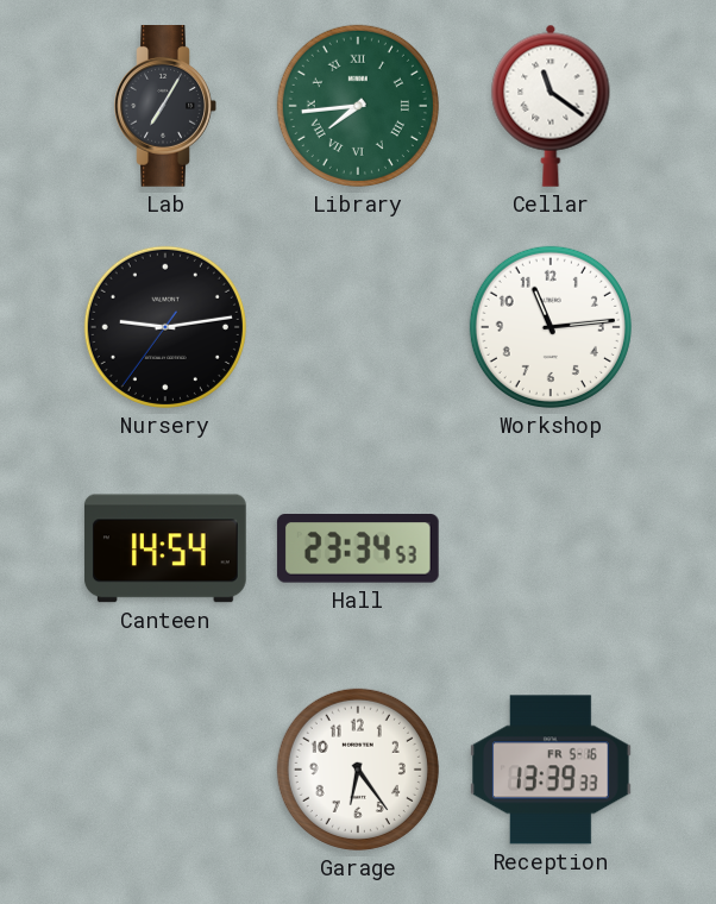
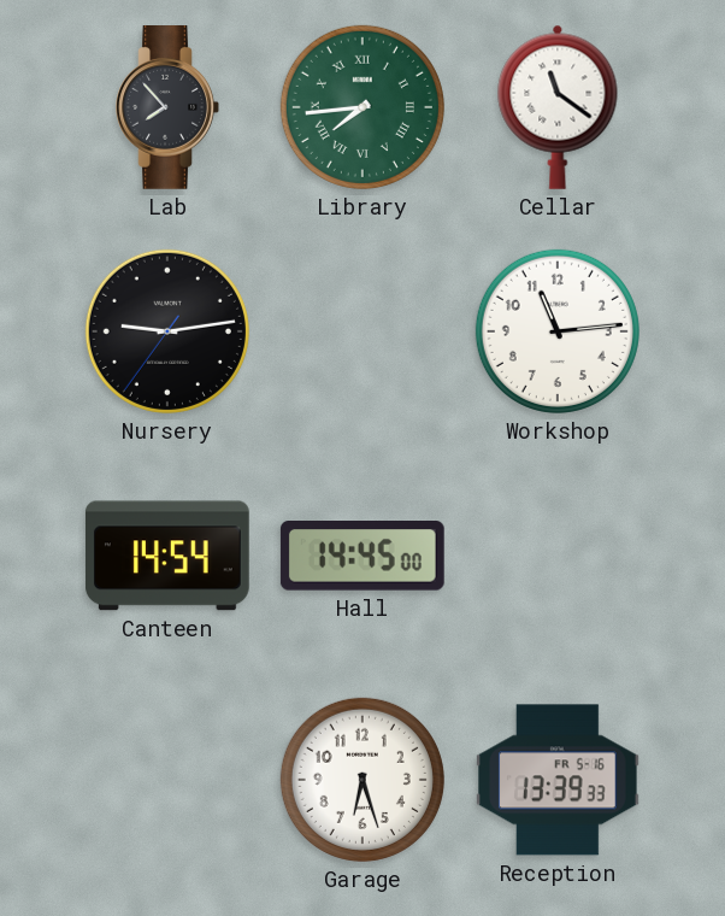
Lab: 7:05 -> 7:53 (167, 108)
Hall: 23:34 -> 14:45 (362, 556)
Garage: 6:24 -> 6:27 (362, 780)
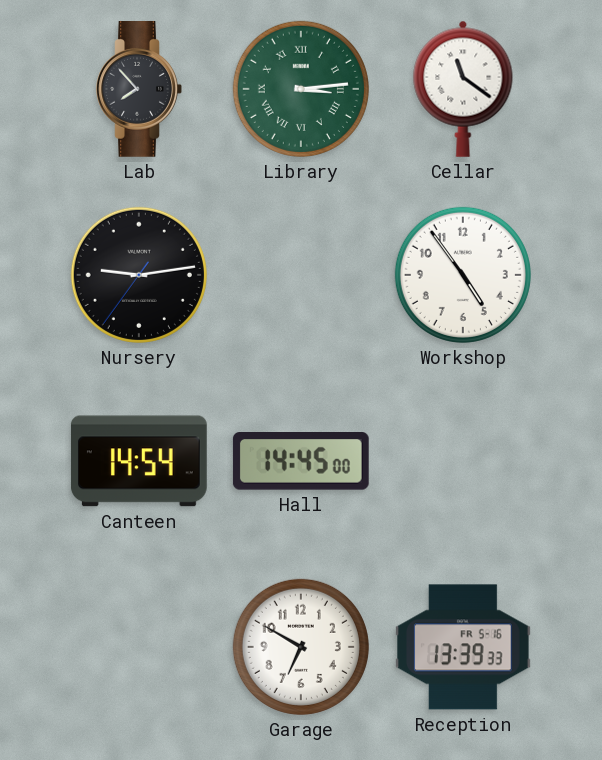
Library: 7:44 -> 3:14 (301, 89)
Workshop: 11:14 -> 4:54 (463, 275)
Garage: 6:27 -> 6:50 (301, 647)
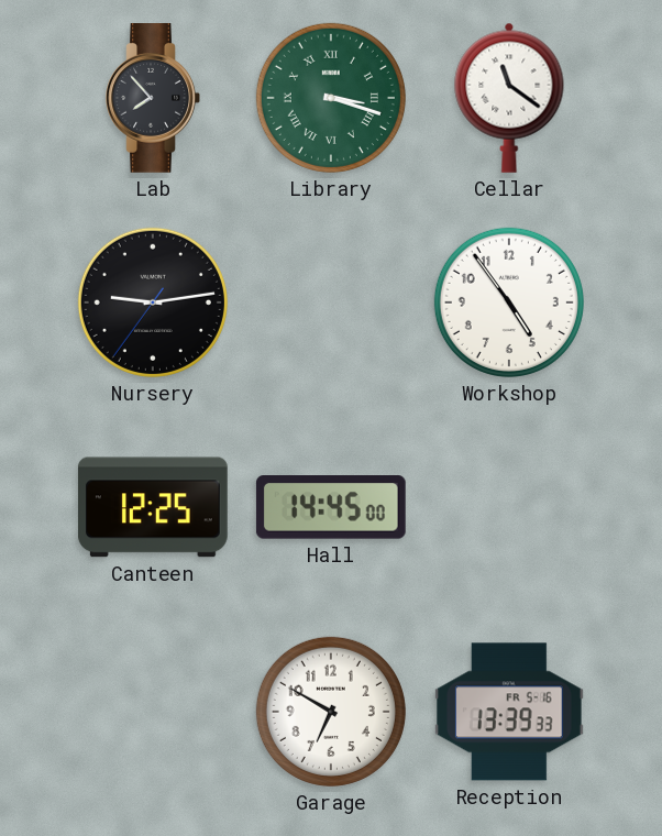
Library: 3:14 -> 3:18 (331, 98)
Canteen: 14:54 -> 12:25 (153, 507)
